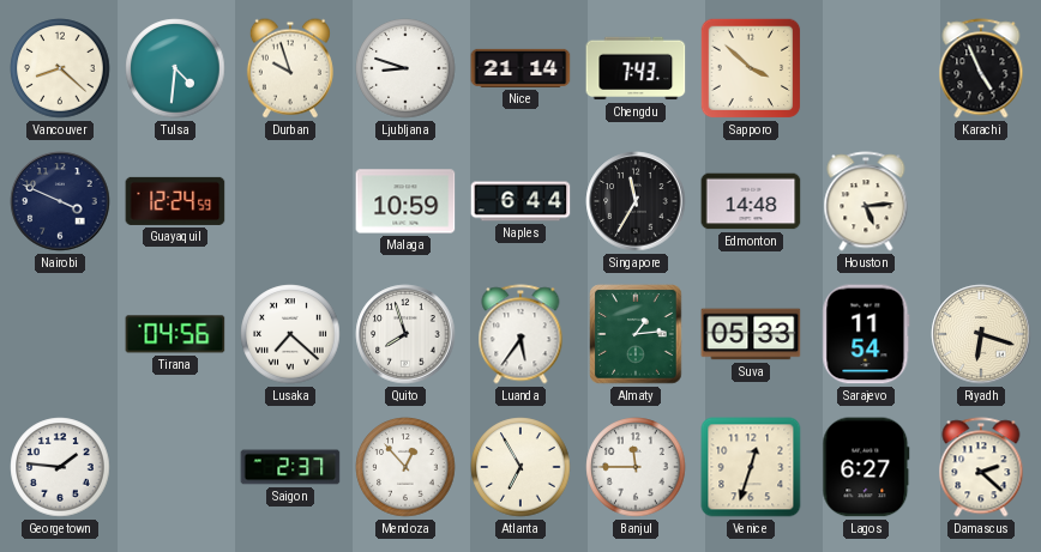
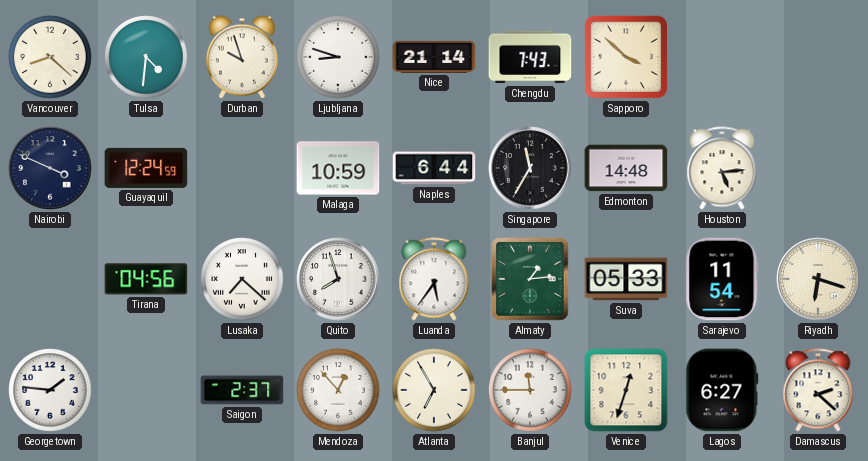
Karachi: 4:56 -> none (981, 68)
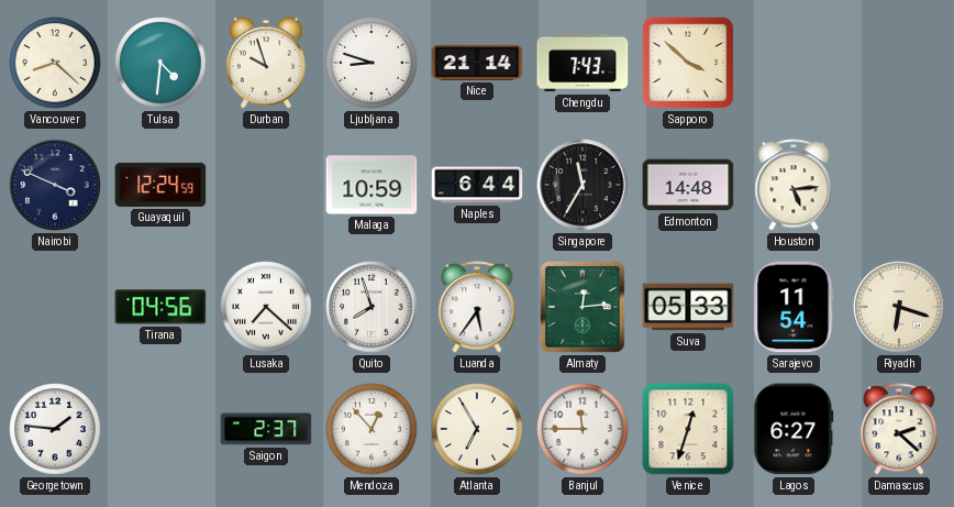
Almaty: 1:14 -> 12:14 (583, 307)
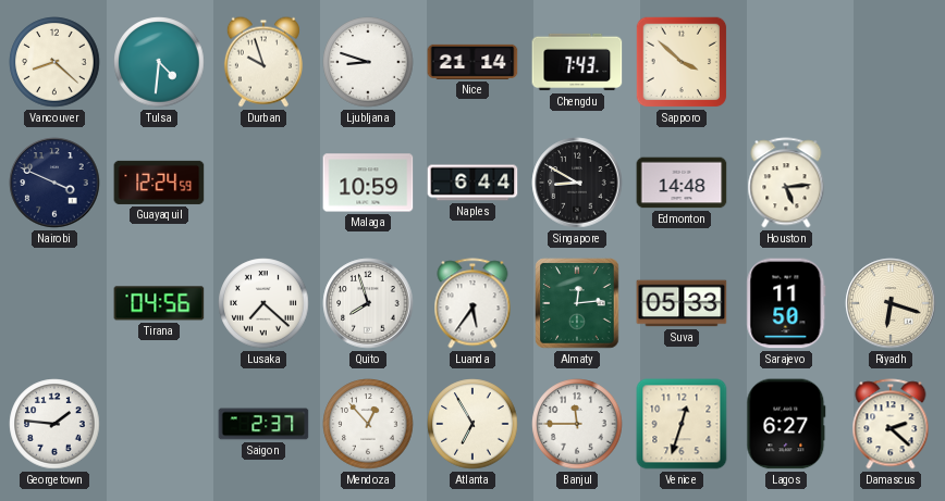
Singapore: 11:35 -> 8:50 (577, 183)
Sarajevo: 11:54 -> 11:50 (786, 303)
